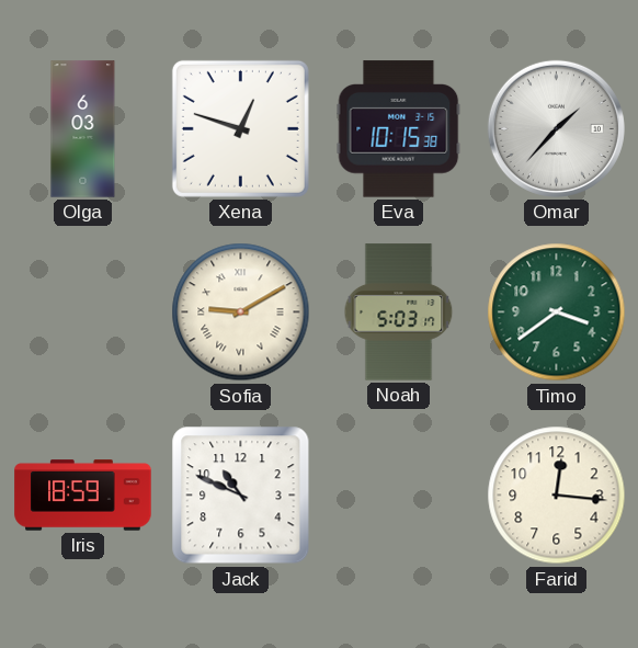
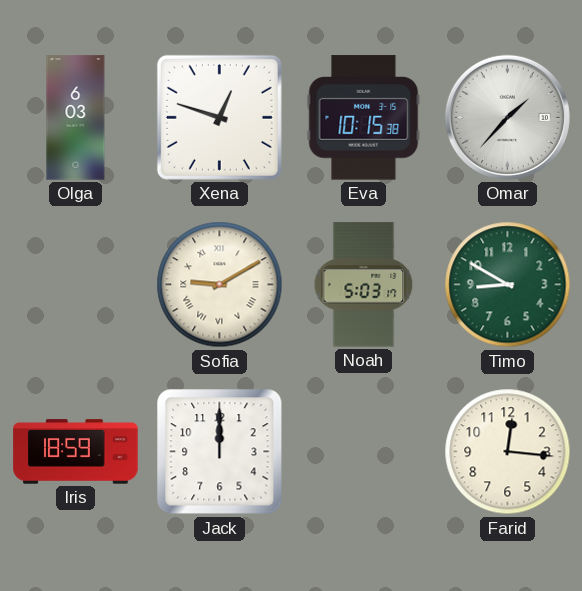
Timo: 3:39 -> 8:50 (508, 285)
Jack: 10:49 -> 12:00 (220, 452)
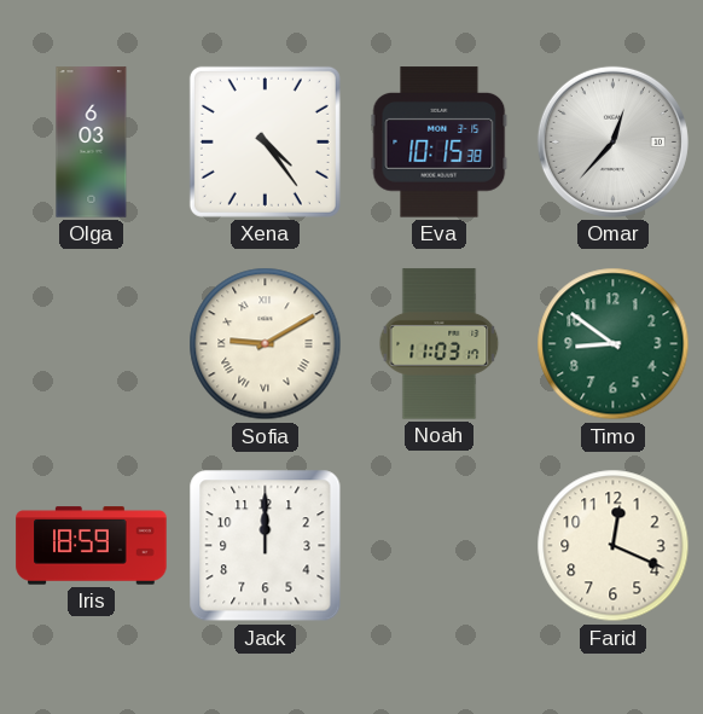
Xena: 12:48 -> 4:24 (265, 141)
Omar: 1:37 -> 12:37 (612, 141)
Noah: 5:03 -> 11:03 (440, 344)
Timo: 8:50 -> 8:51 (614, 344)
Farid: 12:16 -> 12:19 (614, 546)
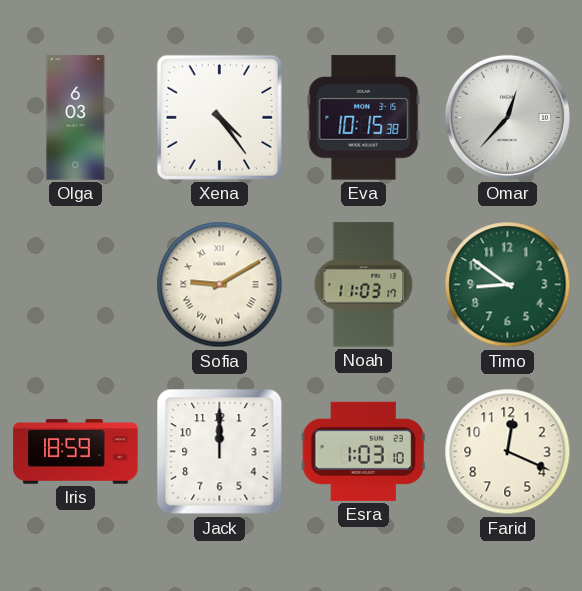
Esra: none -> 1:03 (363, 451)
